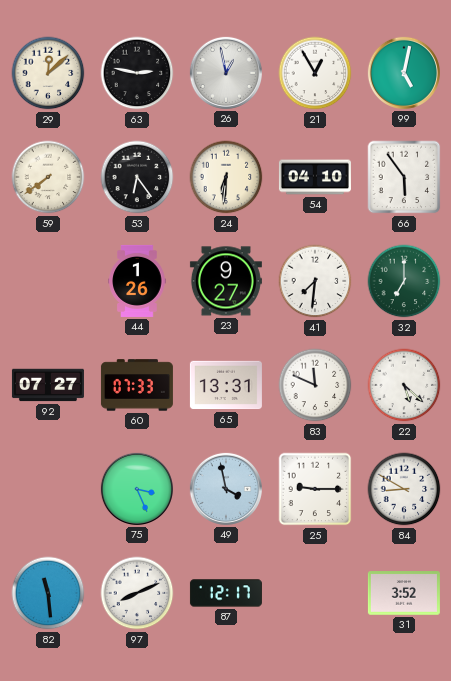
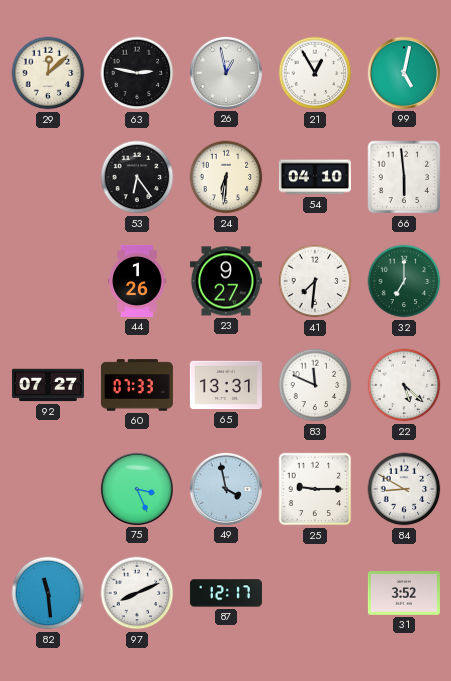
59: 7:39 -> none (48, 177)
66: 5:54 -> 5:59 (404, 177)
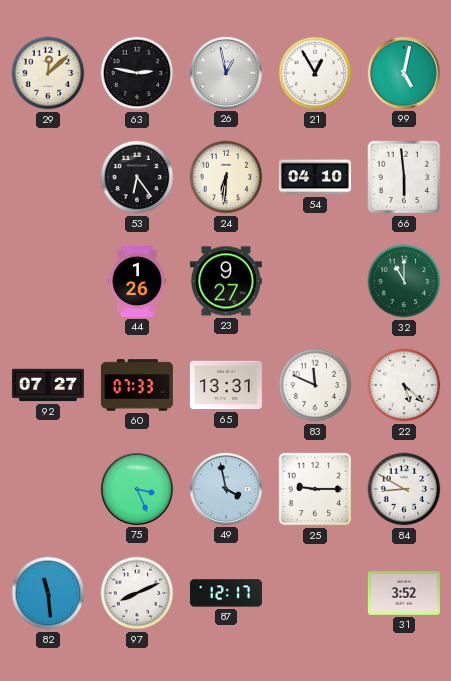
41: 7:31 -> none (315, 281)
32: 7:00 -> 11:00 (404, 281)
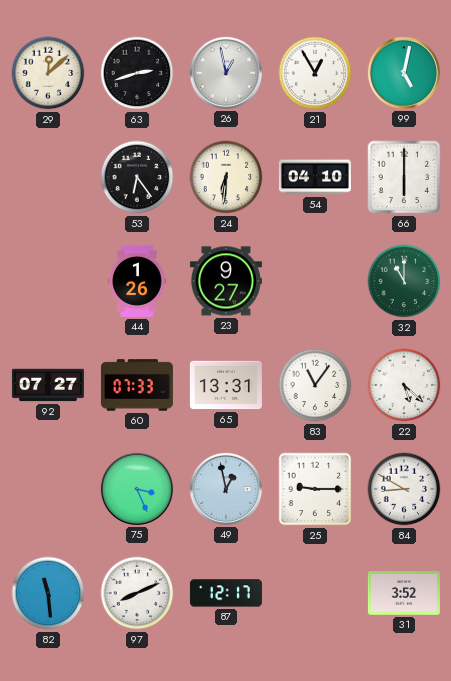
63: 2:47 -> 2:42 (137, 73)
66: 5:59 -> 6:00 (404, 177)
83: 11:49 -> 11:06 (315, 385)
49: 3:58 -> 12:58 (226, 489)
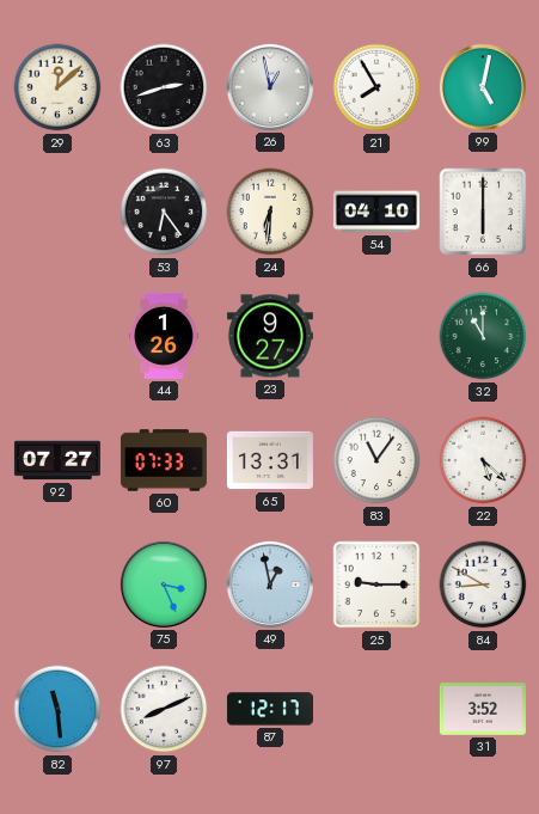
21: 12:55 -> 7:55 (376, 87)
